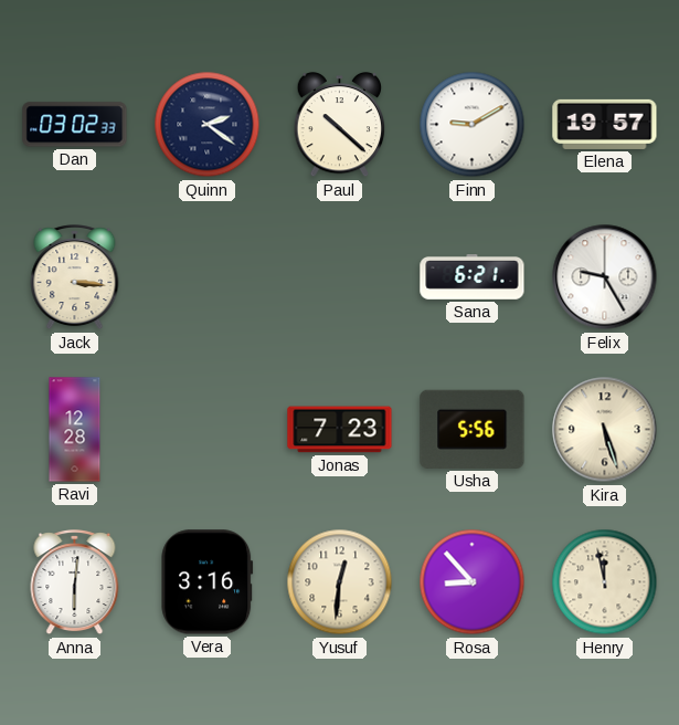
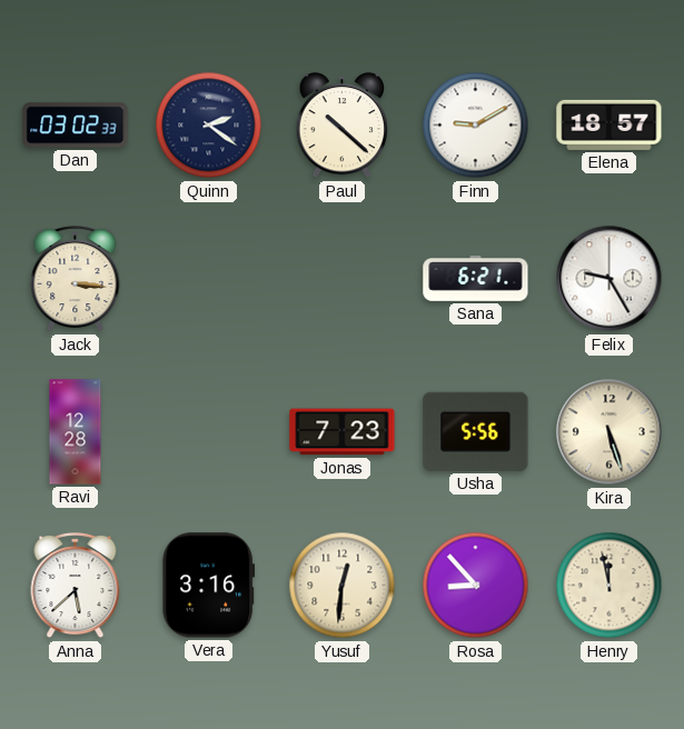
Elena: 19:57 -> 18:57 (609, 124)
Anna: 6:01 -> 5:38 (76, 586)
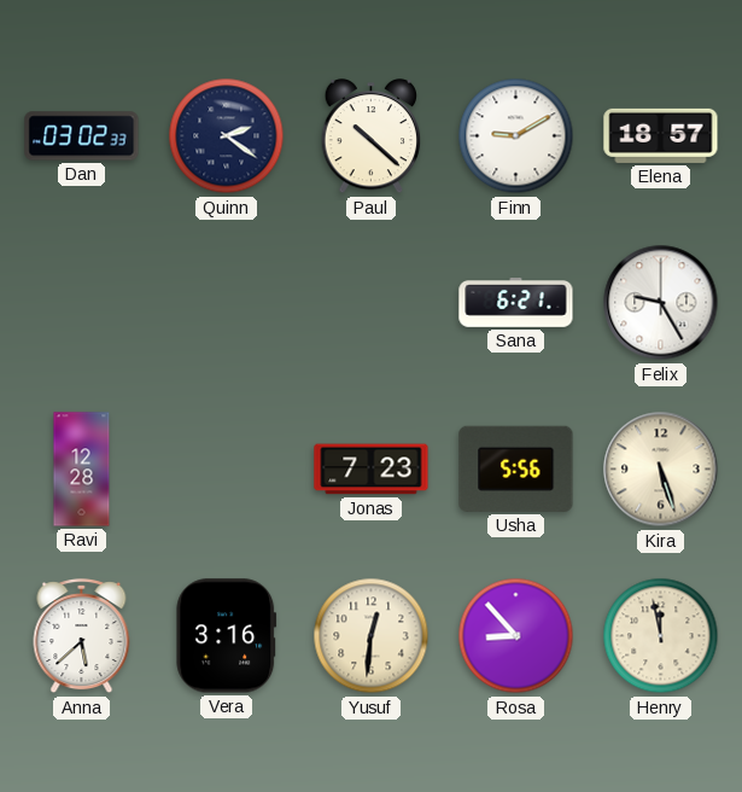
Jack: 3:16 -> none (76, 279)
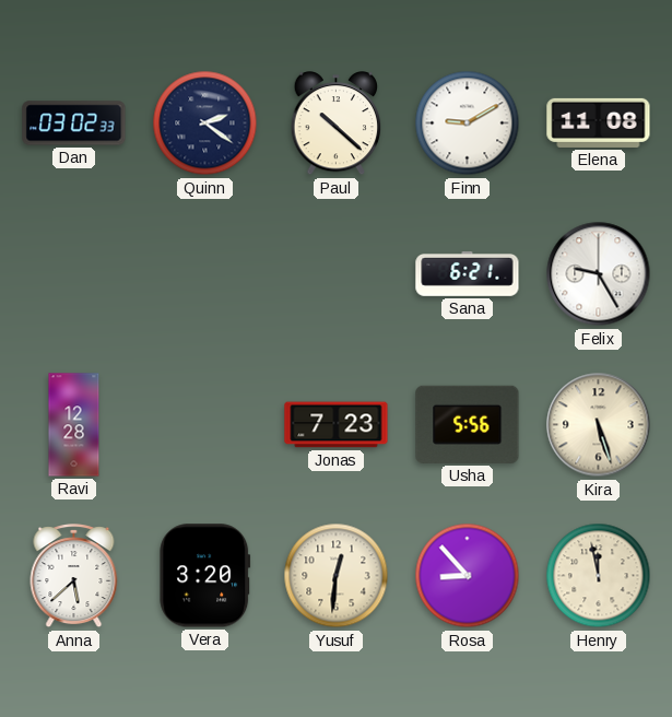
Elena: 18:57 -> 11:08 (599, 122)
Vera: 3:16 -> 3:20 (205, 576)
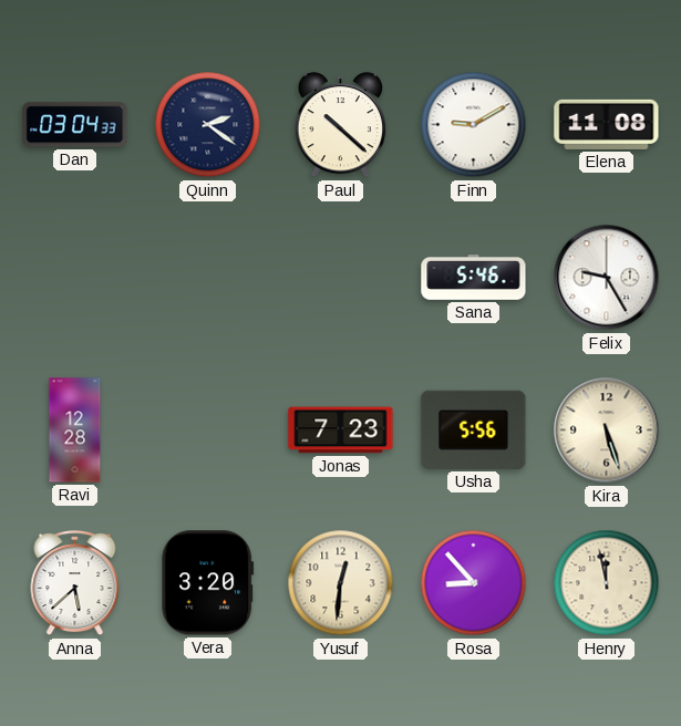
Dan: 03:02 -> 03:04 (75, 125)
Sana: 6:21 -> 5:46 (474, 278)
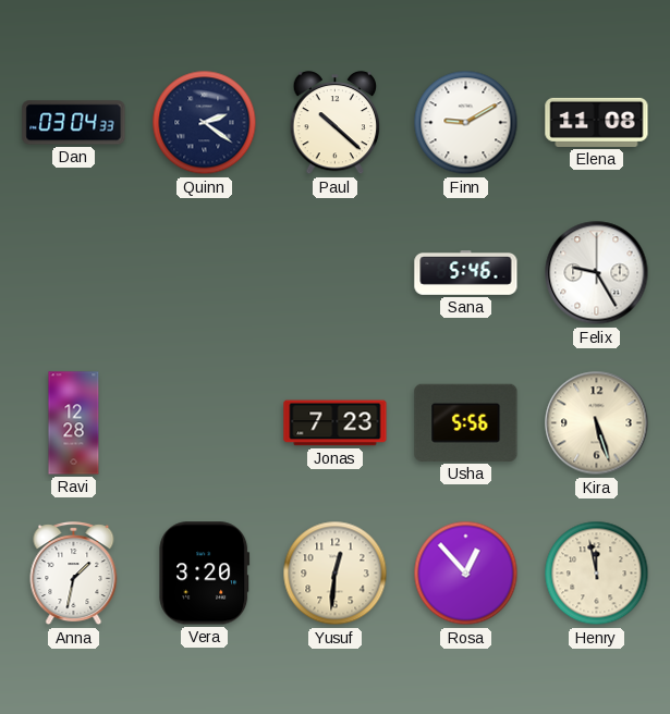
Anna: 5:38 -> 1:32 (74, 574)
Rosa: 8:53 -> 12:53 (466, 574)
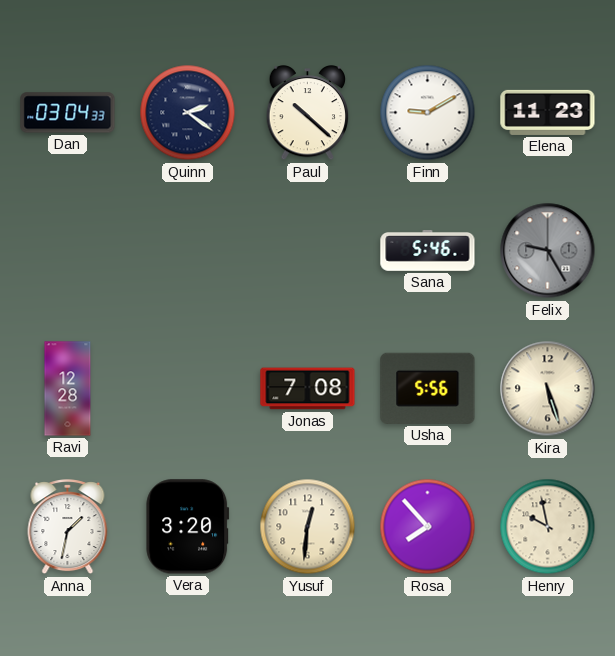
Elena: 11:08 -> 11:23 (548, 112)
Felix dial: white -> grey (548, 251)
Jonas: 7:23 -> 7:08 (308, 389)
Rosa: 12:53 -> 7:53 (428, 527)
Henry: 11:58 -> 9:58 (548, 527)
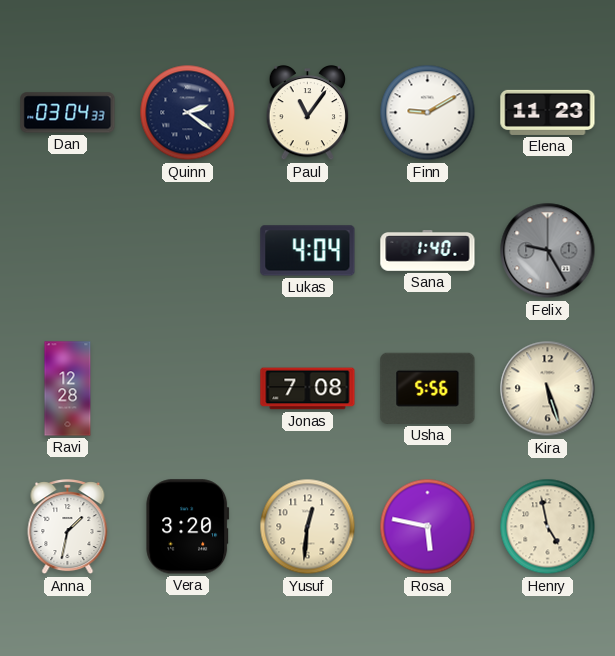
Paul: 10:22 -> 11:06 (308, 113)
Lukas: none -> 4:04 (308, 251)
Sana: 5:46 -> 1:40 (428, 251)
Rosa: 7:53 -> 5:47 (428, 527)
Henry: 9:58 -> 4:58 (548, 527)
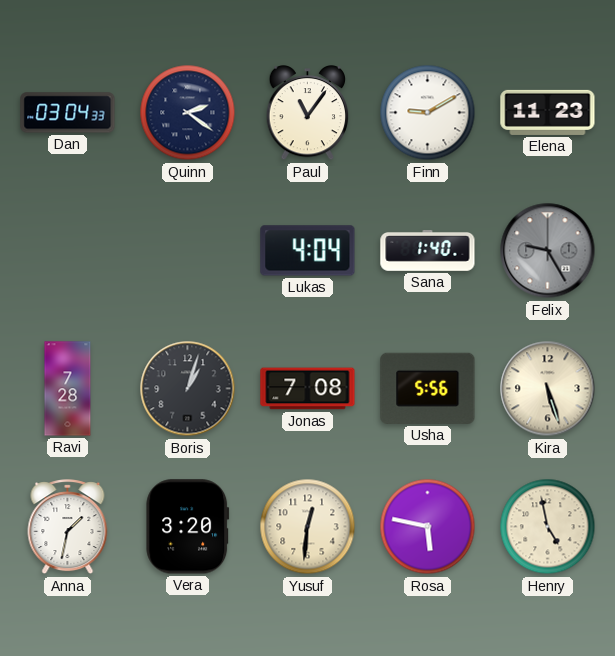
Ravi: 12:28 -> 7:28 (68, 389)
Boris: none -> 1:03 (188, 389)
